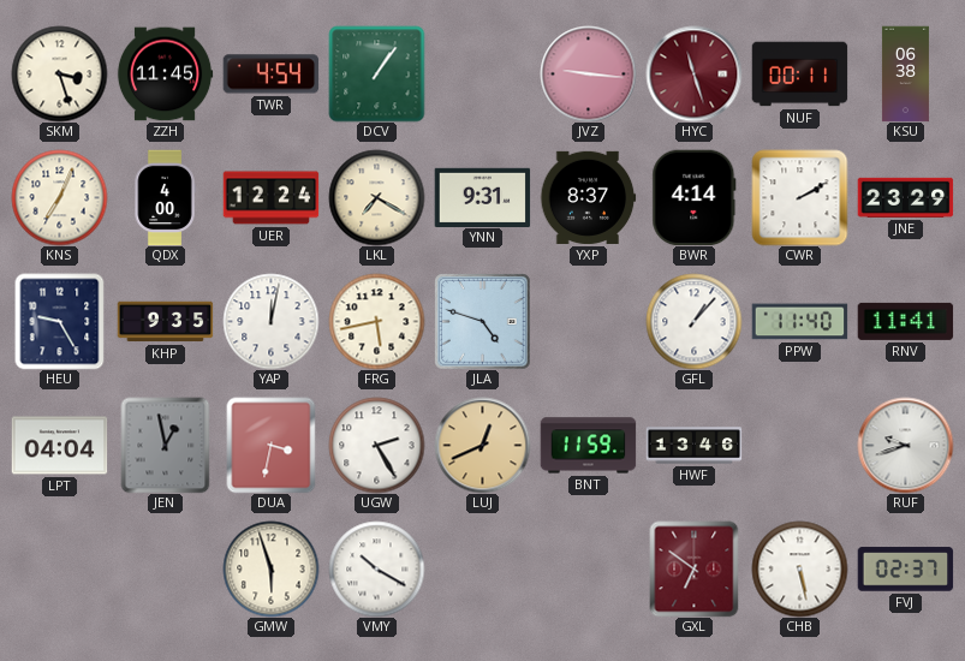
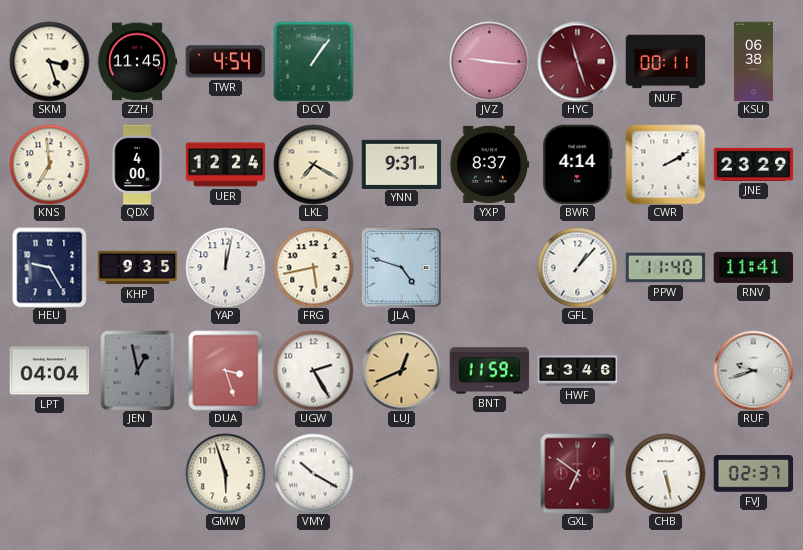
KNS: 7:04 -> 6:59 (49, 164)
DUA: 3:32 -> 3:27 (226, 370)
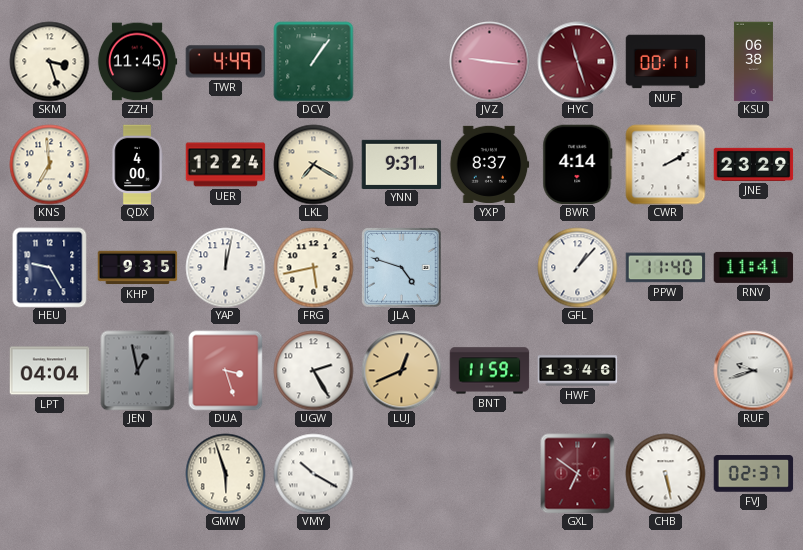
TWR: 4:54 -> 4:49 (225, 62)
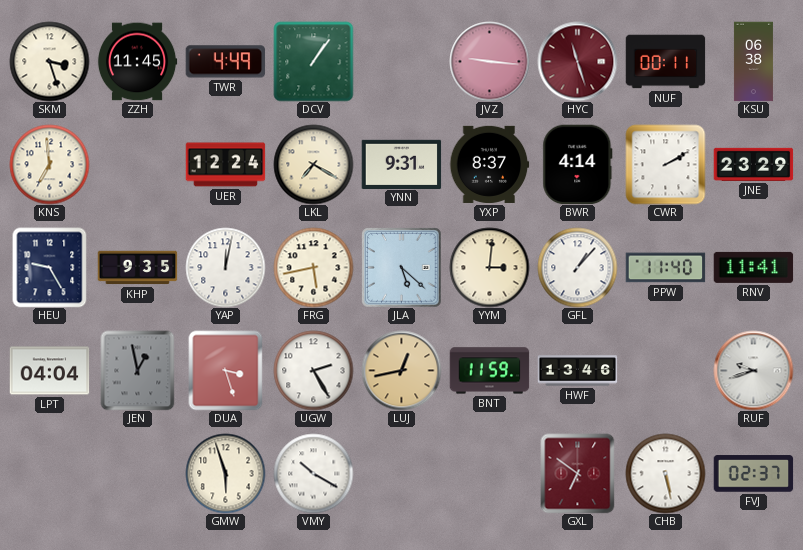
QDX: 4:00 -> none (137, 164)
JLA: 4:48 -> 5:22 (401, 267)
YYM: none -> 3:01 (489, 267)
LUJ: 12:41 -> 12:43 (401, 370)
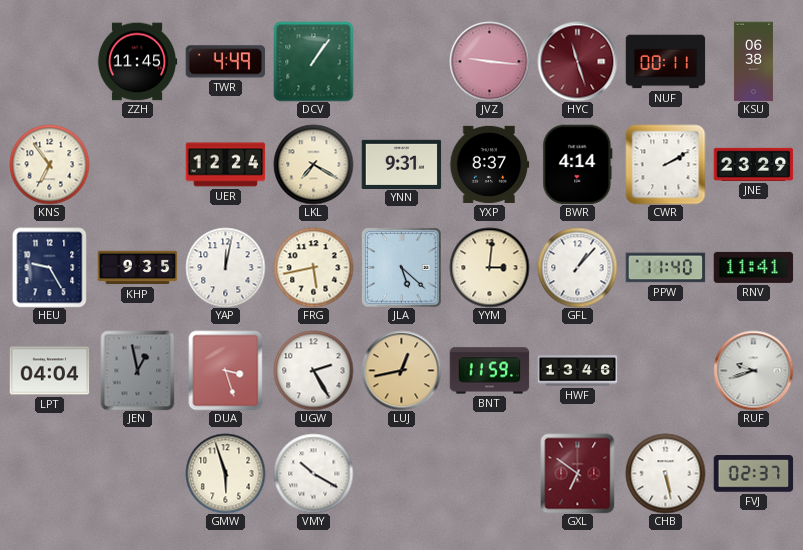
SKM: 3:27 -> none (49, 61)
KNS: 6:59 -> 6:54 (49, 164)
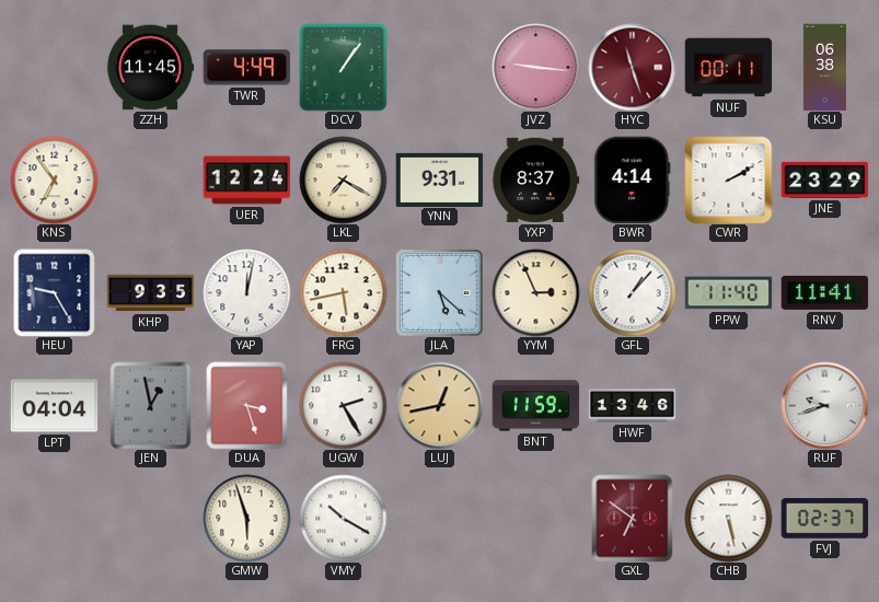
YYM: 3:01 -> 2:56 (535, 292)
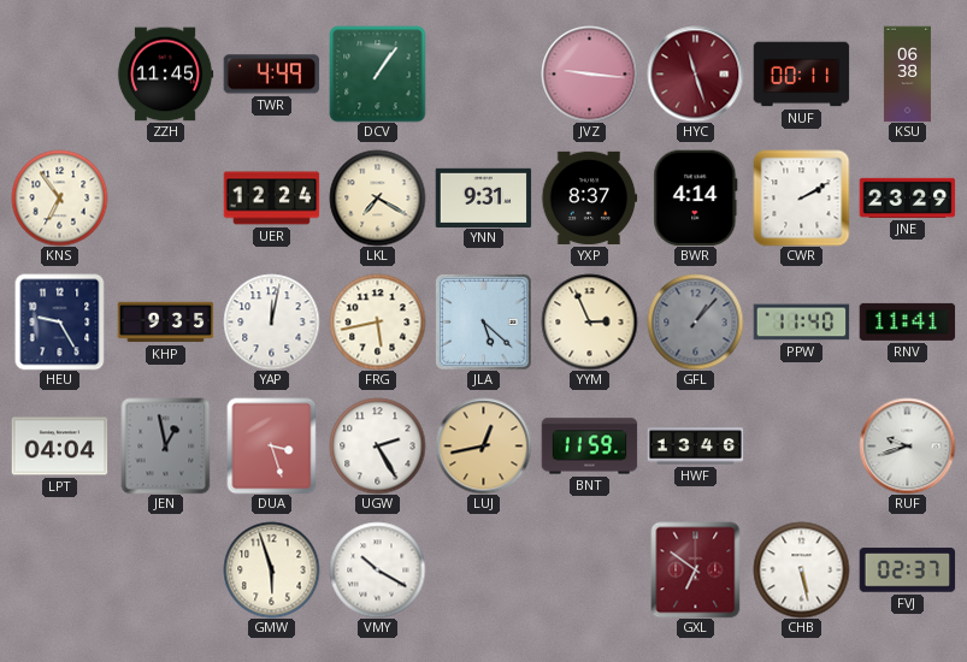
GFL dial: white -> grey (695, 321)
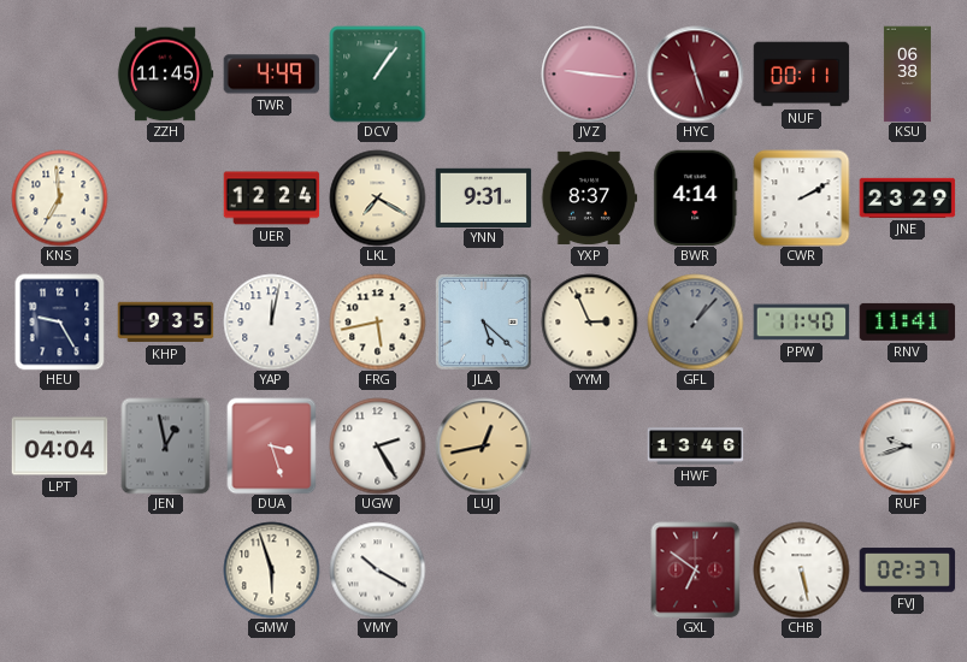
KNS: 6:54 -> 6:59 (59, 197)
BNT: 11:59 -> none (589, 447)
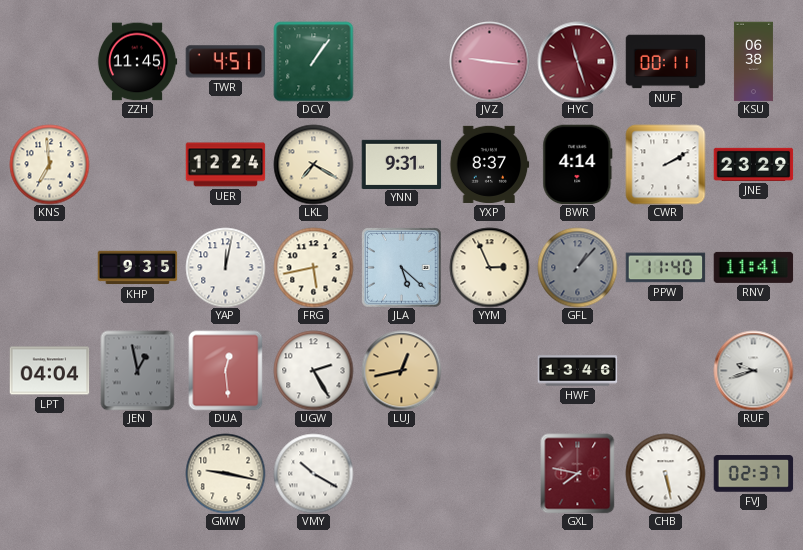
TWR: 4:49 -> 4:51 (225, 62)
HEU: 9:25 -> none (60, 321)
DUA: 3:27 -> 12:29 (226, 370)
GMW: 5:57 -> 9:17 (225, 473)
GXL: 6:51 -> 7:47 (578, 473)
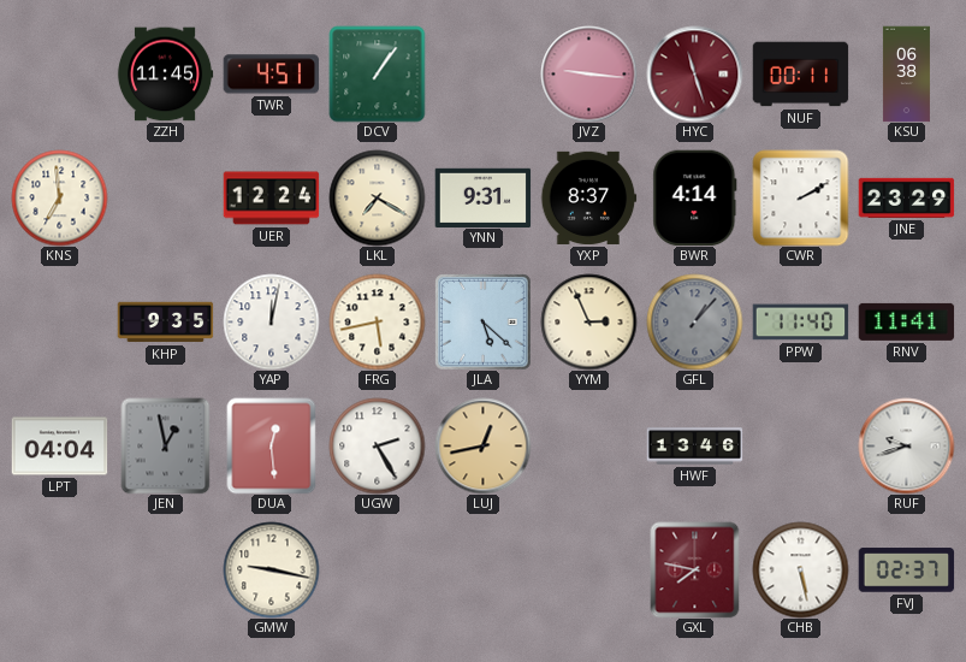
VMY: 10:20 -> none (313, 473)
